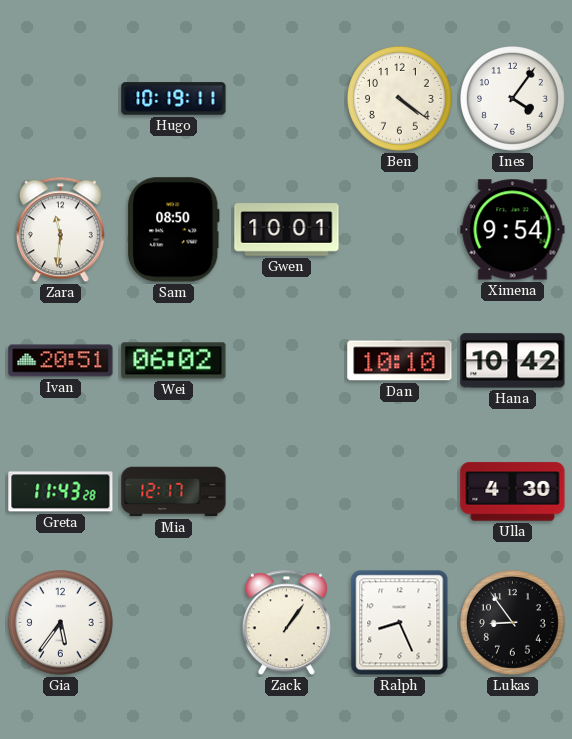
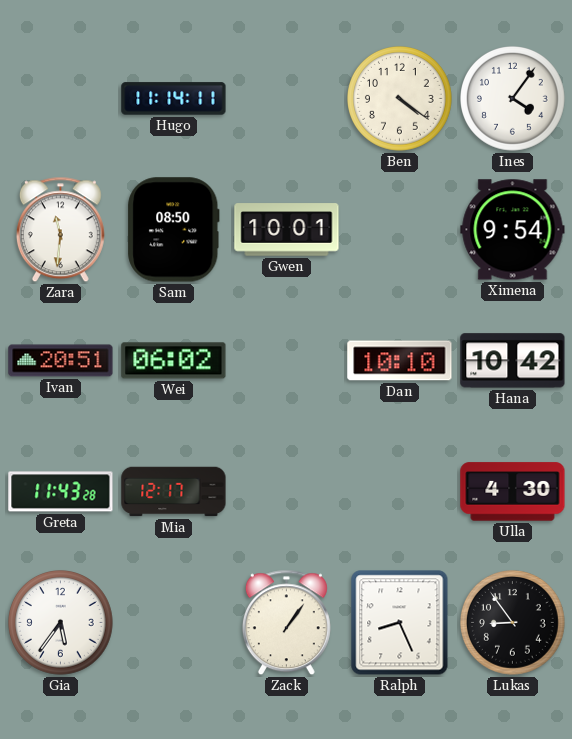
Hugo: 10:19 -> 11:14 (174, 99)
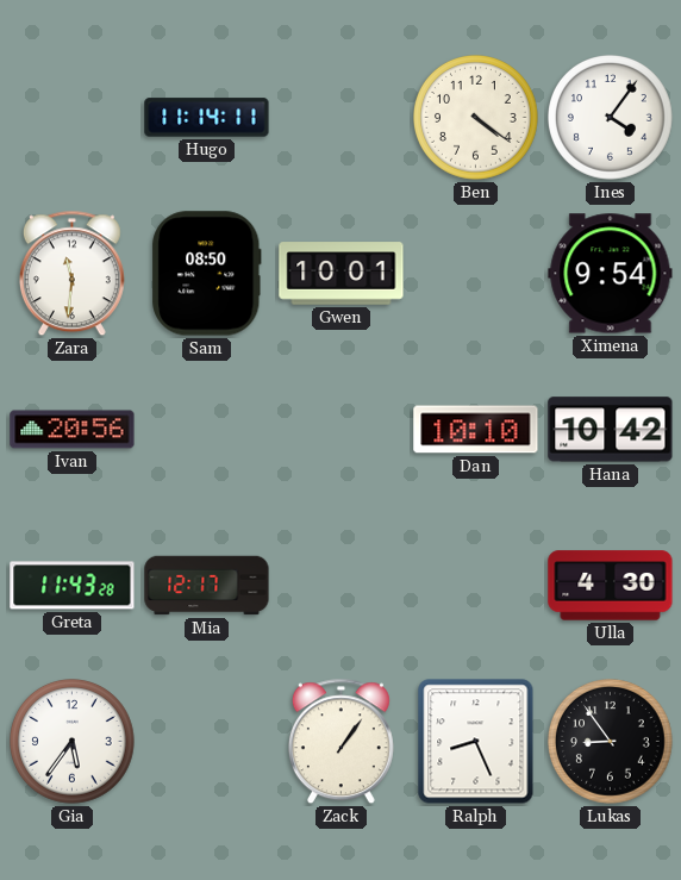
Ivan: 20:51 -> 20:56 (73, 430)
Wei: 06:02 -> none (174, 361)
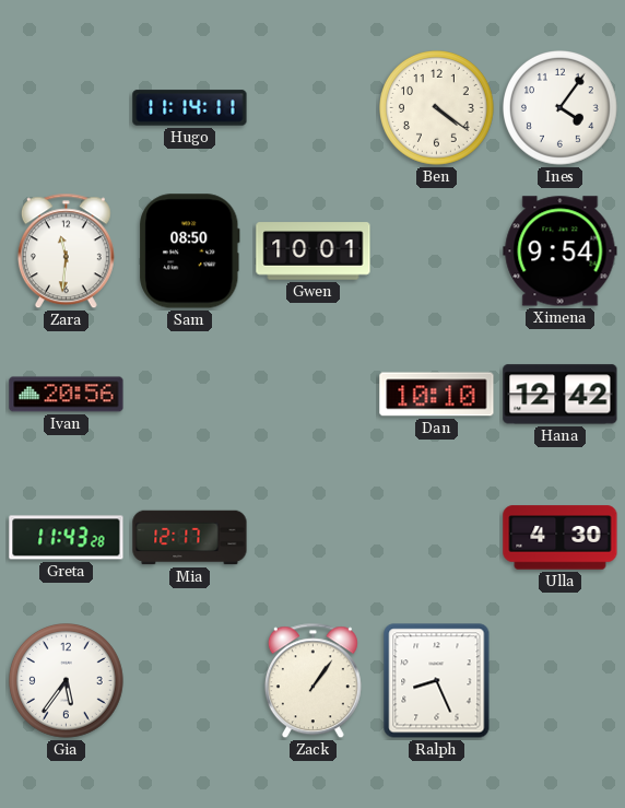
Hana: 10:42 -> 12:42 (561, 395)
Lukas: 8:54 -> none (611, 742)
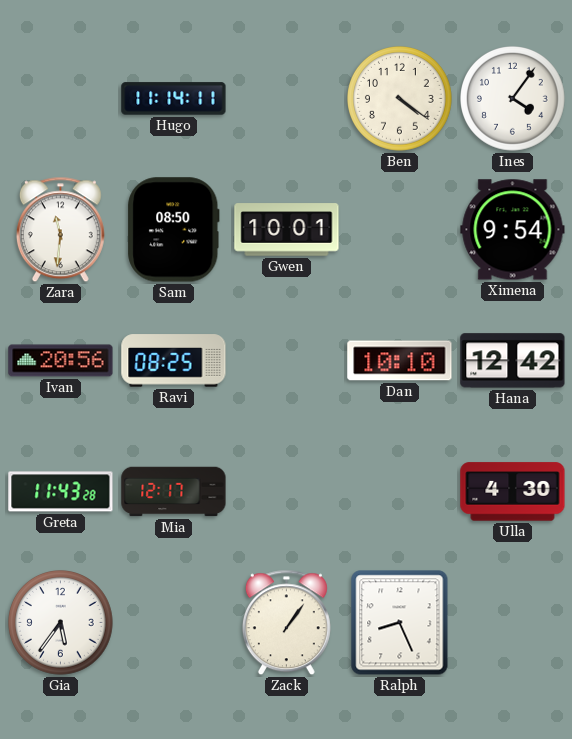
Ravi: none -> 08:25 (174, 361)
